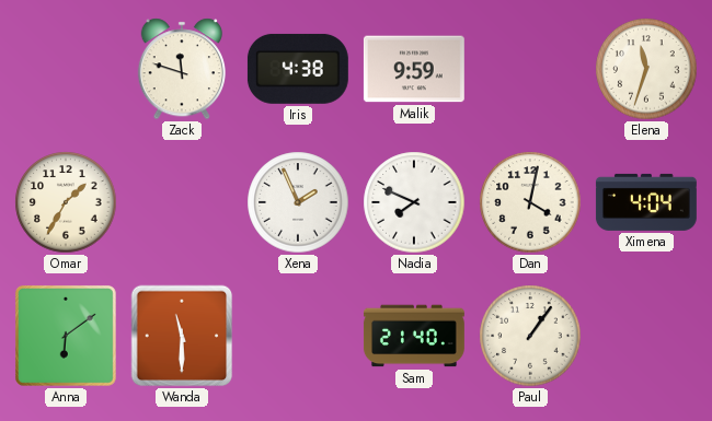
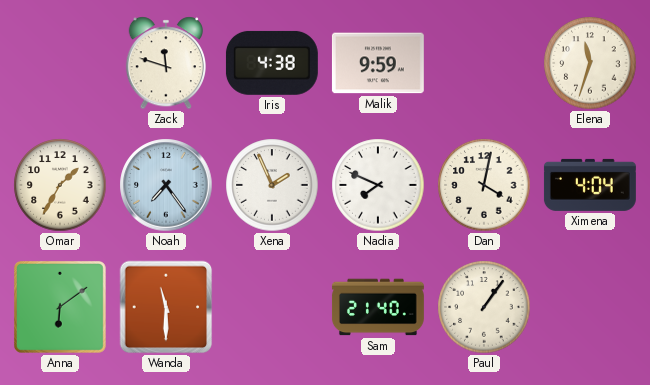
Noah: none -> 7:24 (166, 185)
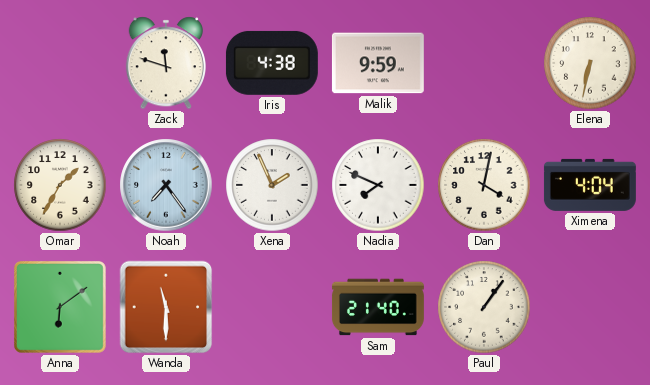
Elena: 11:33 -> 6:32 (590, 63)
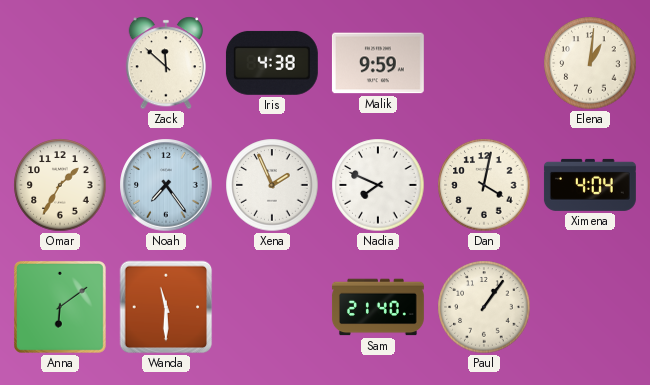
Zack: 11:48 -> 11:52 (165, 63)
Elena: 6:32 -> 1:01 (590, 63)
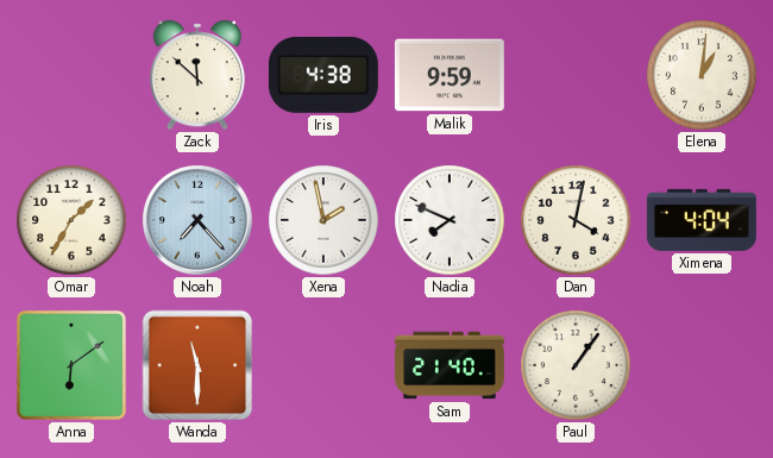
Noah: 7:24 -> 7:23 (197, 220)
Xena: 1:56 -> 1:58 (323, 220)
